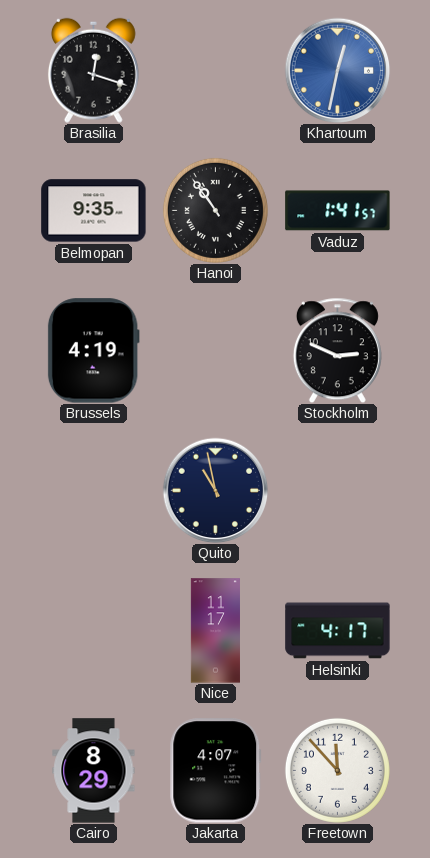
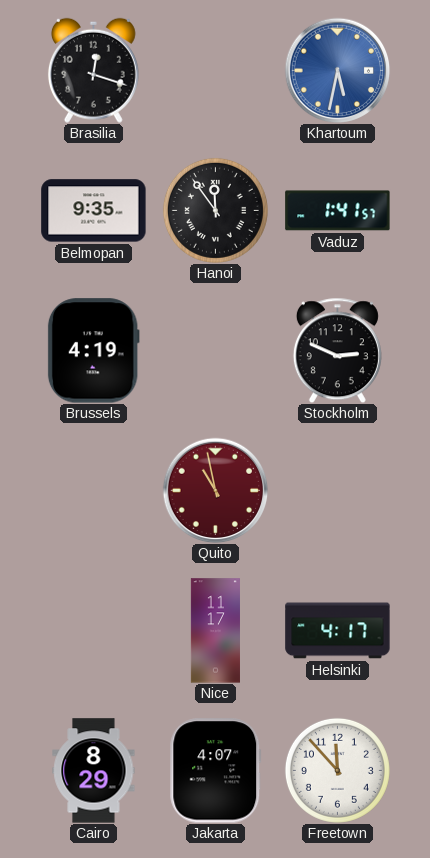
Khartoum: 12:32 -> 5:32 (337, 70)
Hanoi: 10:54 -> 11:54 (215, 210)
Quito dial: navy -> burgundy (215, 490)
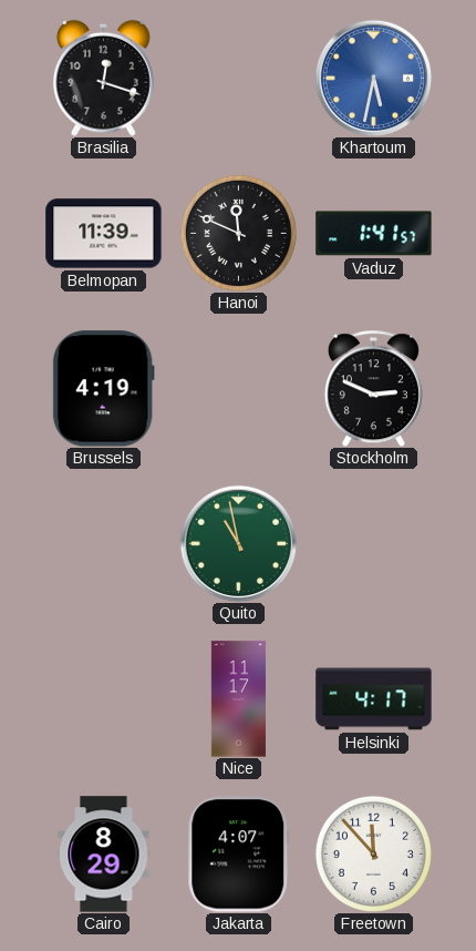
Belmopan: 9:35 -> 11:39 (104, 234)
Hanoi: 11:54 -> 11:49 (238, 233)
Quito dial: burgundy -> green (238, 543)
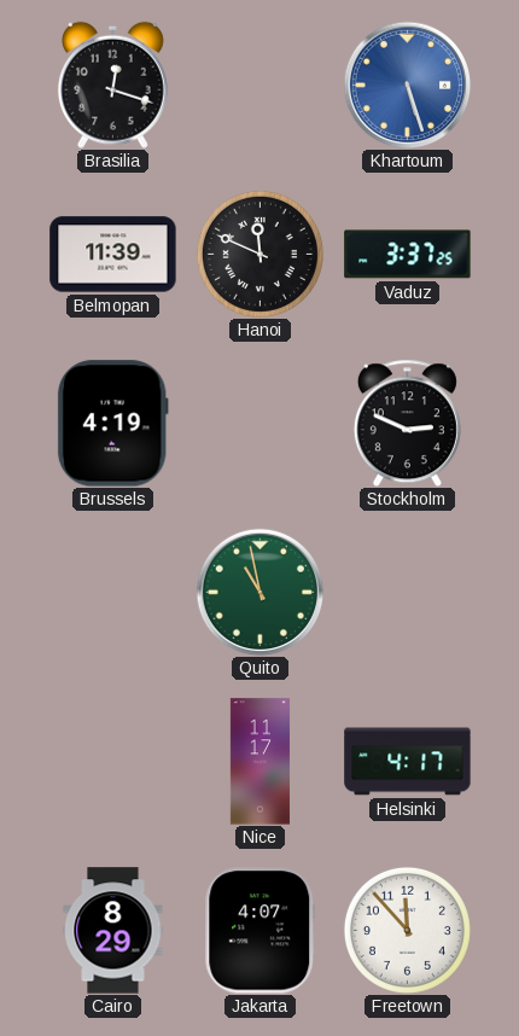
Khartoum: 5:32 -> 5:27 (407, 85)
Vaduz: 1:41 -> 3:37 (408, 255)
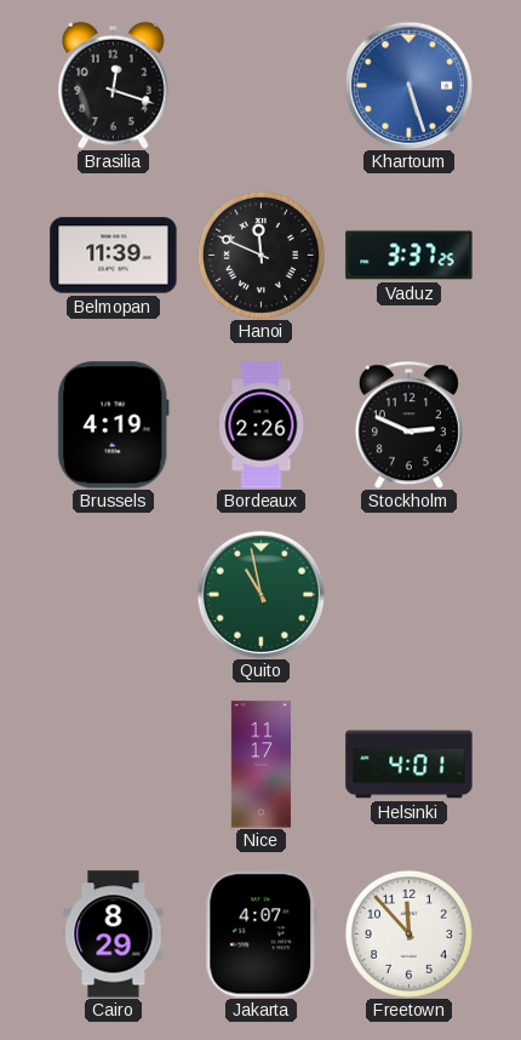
Bordeaux: none -> 2:26 (262, 425)
Helsinki: 4:17 -> 4:01 (410, 765)
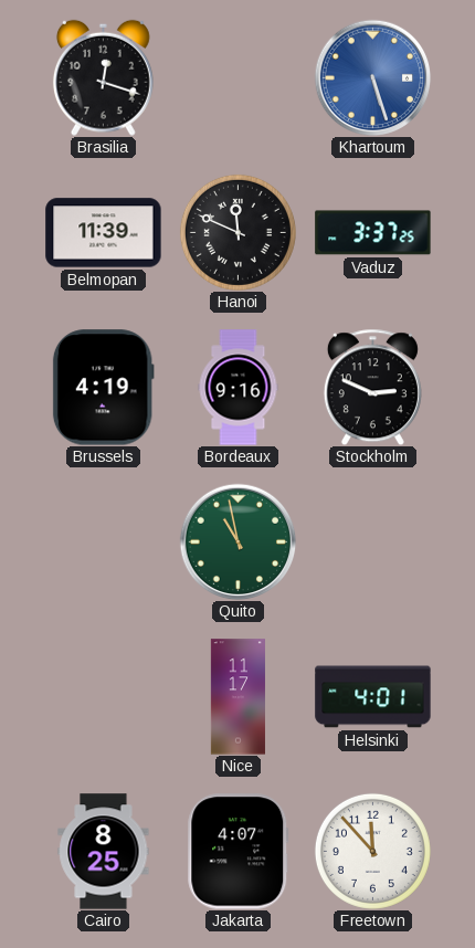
Bordeaux: 2:26 -> 9:16 (239, 388)
Cairo: 8:29 -> 8:25 (104, 852)
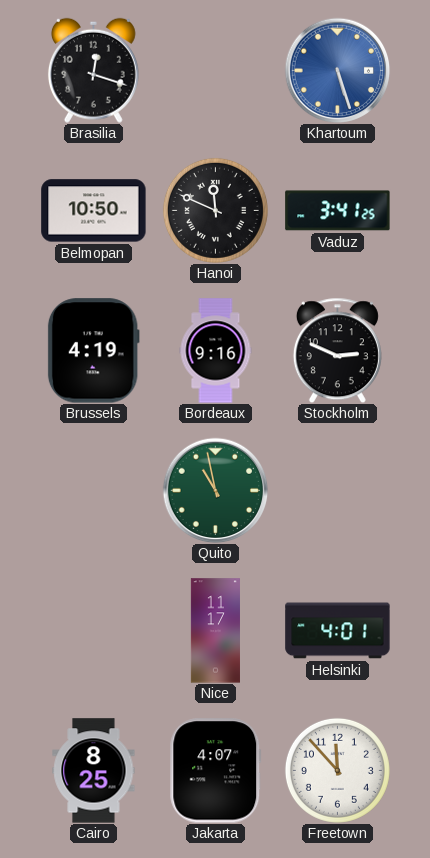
Belmopan: 11:39 -> 10:50 (94, 211)
Vaduz: 3:37 -> 3:41 (338, 211)
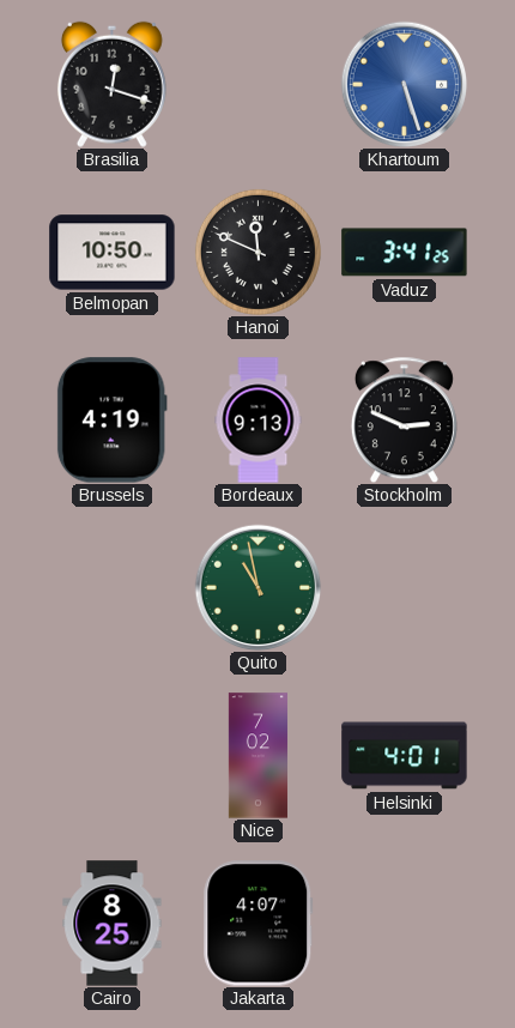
Bordeaux: 9:16 -> 9:13 (259, 421)
Nice: 11:17 -> 7:02 (257, 756)
Freetown: 11:53 -> none (337, 770)
